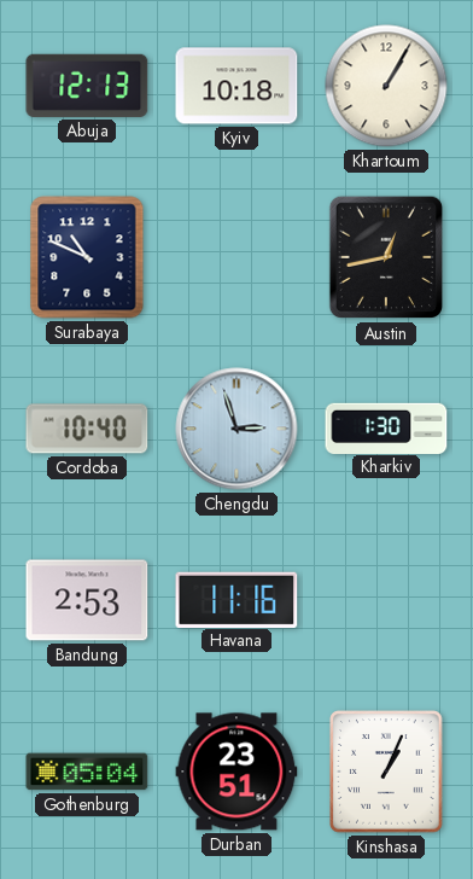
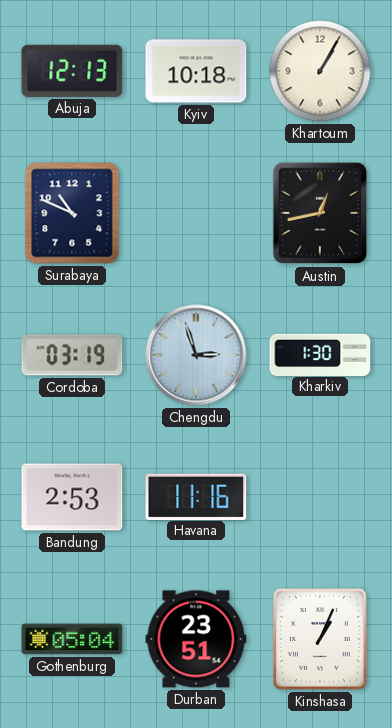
Cordoba: 10:40 -> 03:19 (72, 355)
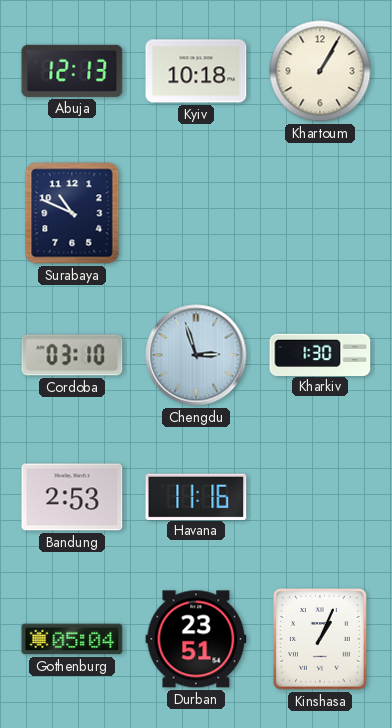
Austin: 12:43 -> none (319, 213)
Cordoba: 03:19 -> 03:10 (72, 355)
